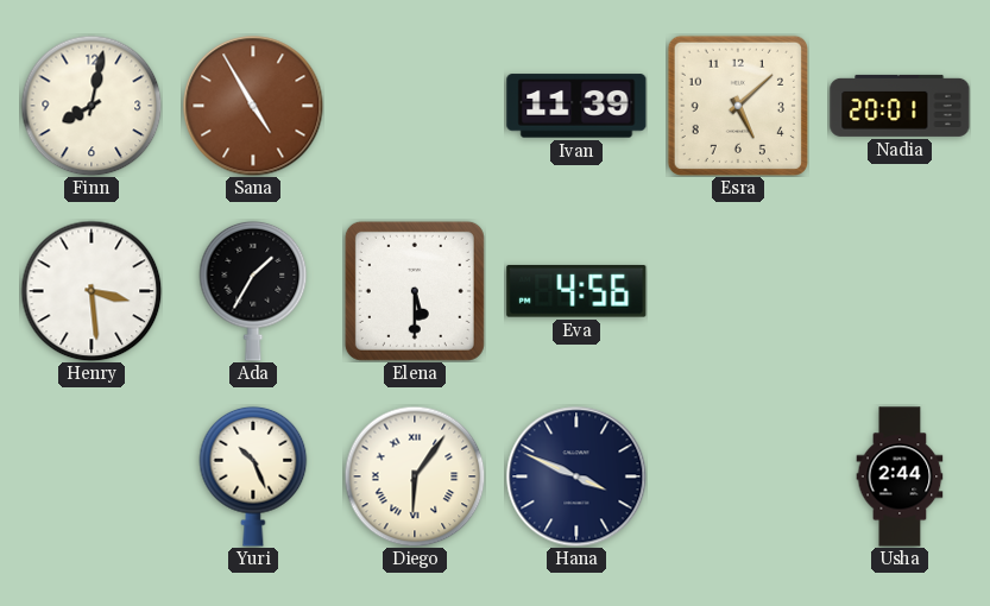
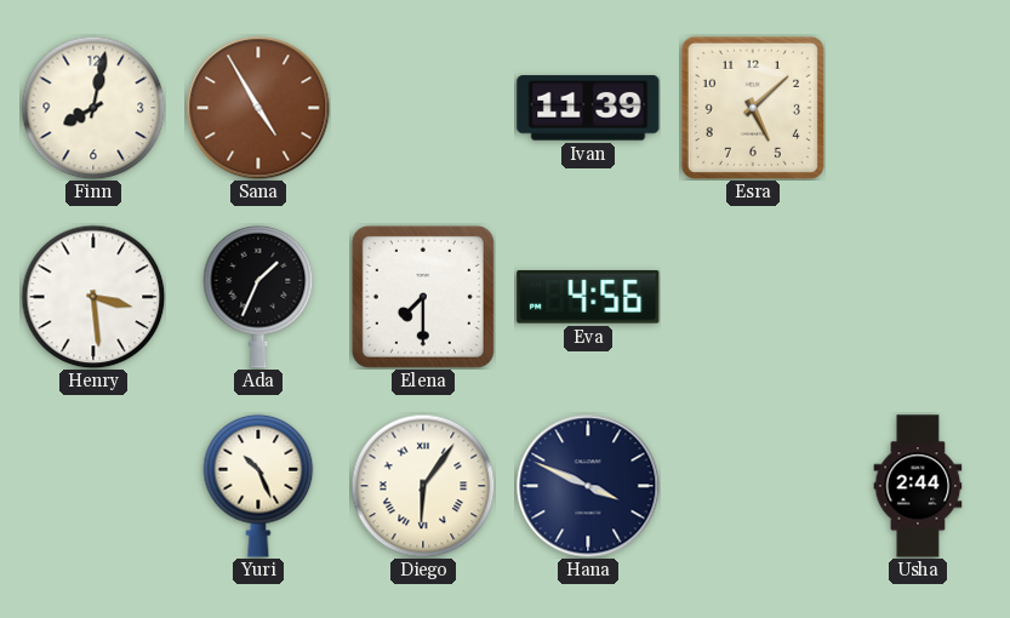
Nadia: 20:01 -> none (900, 106)
Ada: 1:35 -> 1:34 (258, 297)
Elena: 5:30 -> 7:30 (423, 297)
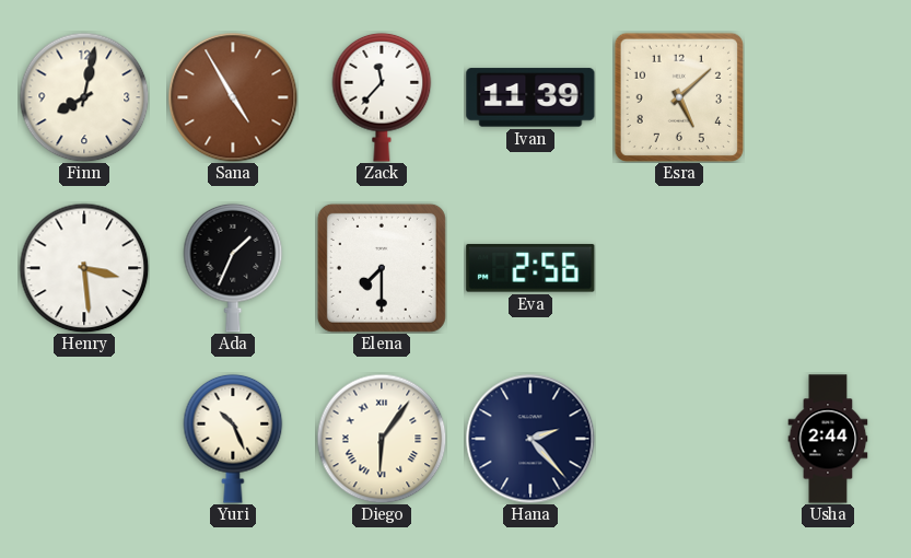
Zack: none -> 11:37 (382, 97)
Eva: 4:56 -> 2:56 (530, 268)
Hana: 3:49 -> 2:23 (530, 439)
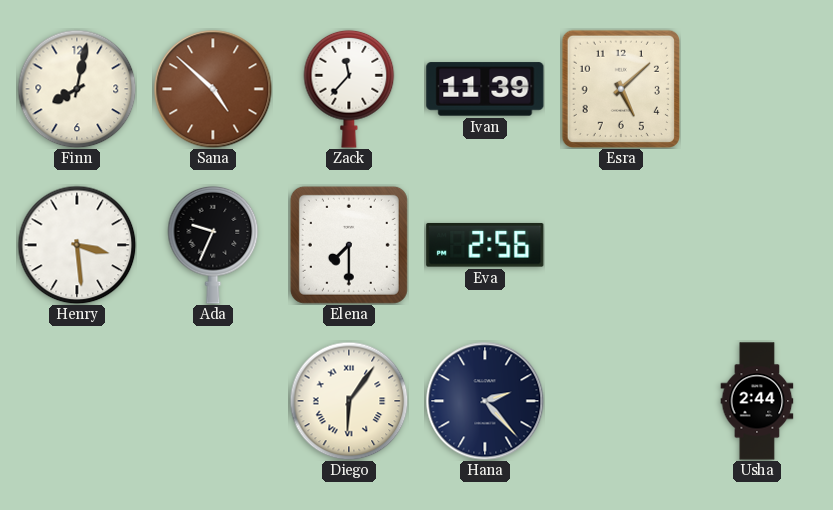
Sana: 4:55 -> 4:52 (213, 89)
Ada: 1:34 -> 9:34 (213, 245)
Yuri: 10:26 -> none (233, 439)
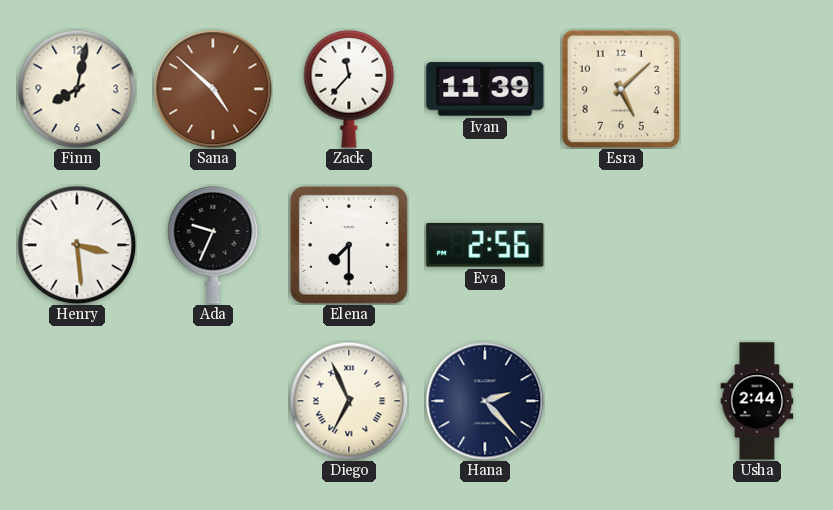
Diego: 6:06 -> 6:56 (349, 401)
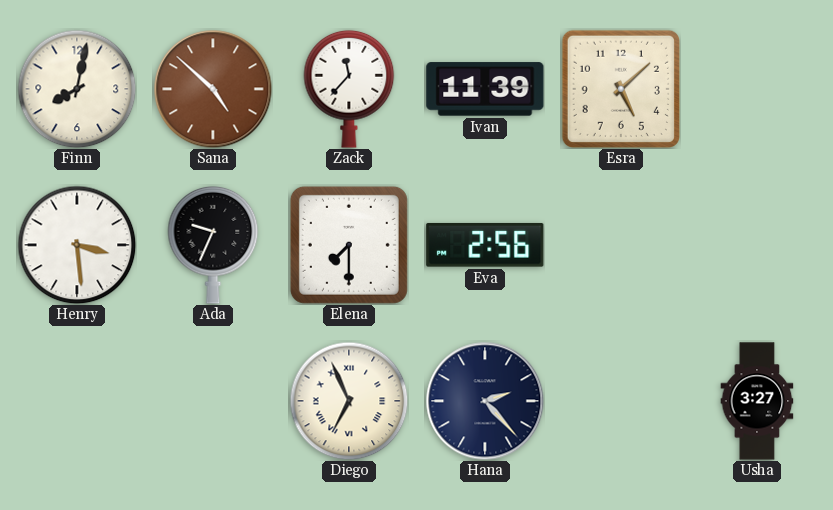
Usha: 2:44 -> 3:27 (757, 401)
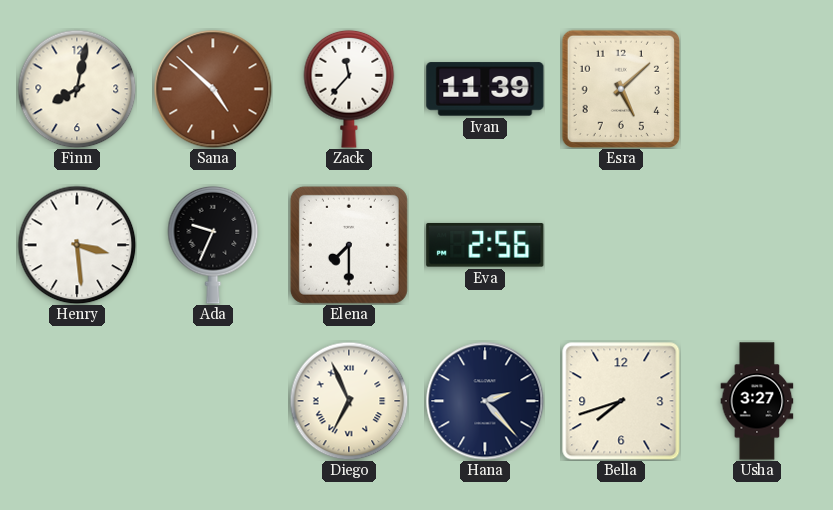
Bella: none -> 7:42 (621, 401)
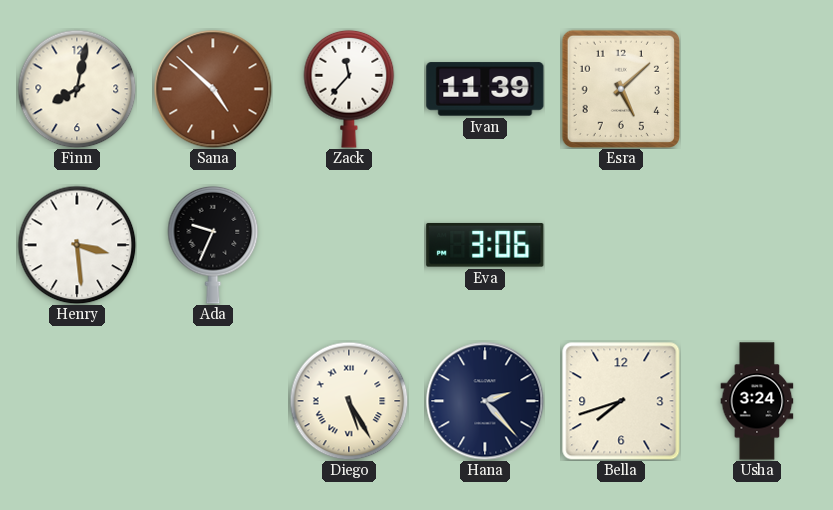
Elena: 7:30 -> none (349, 245)
Eva: 2:56 -> 3:06 (485, 245)
Diego: 6:56 -> 5:25 (349, 401)
Usha: 3:27 -> 3:24 (757, 401)
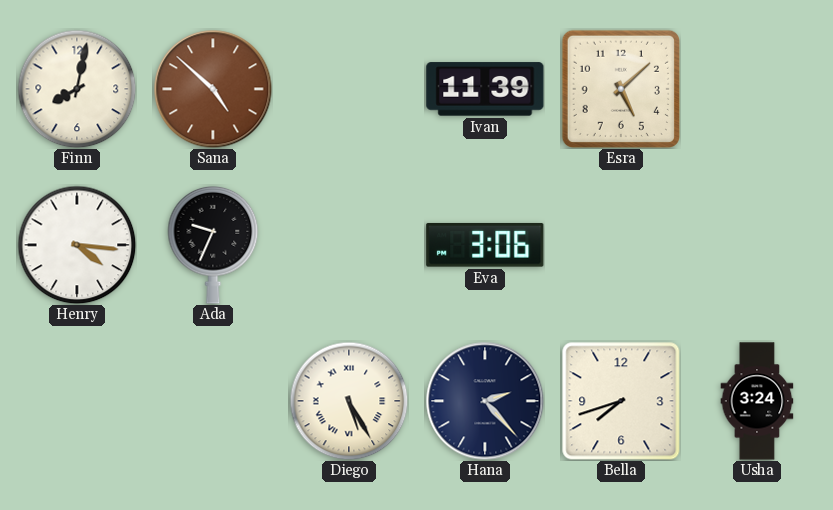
Zack: 11:37 -> none (349, 89)
Henry: 3:29 -> 4:16 (77, 245)
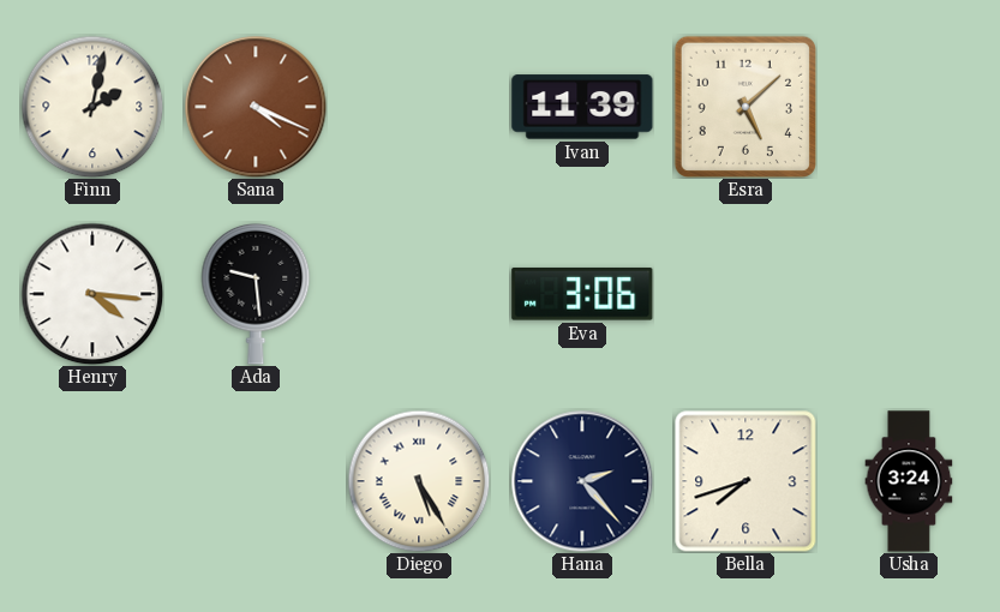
Finn: 8:02 -> 2:02 (92, 107)
Sana: 4:52 -> 4:19 (256, 107)
Ada: 9:34 -> 9:29 (256, 294)
